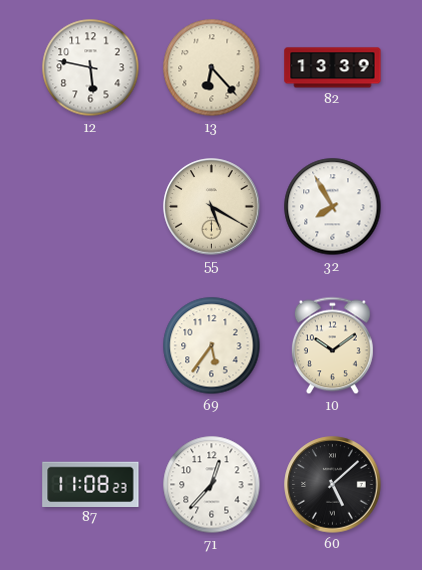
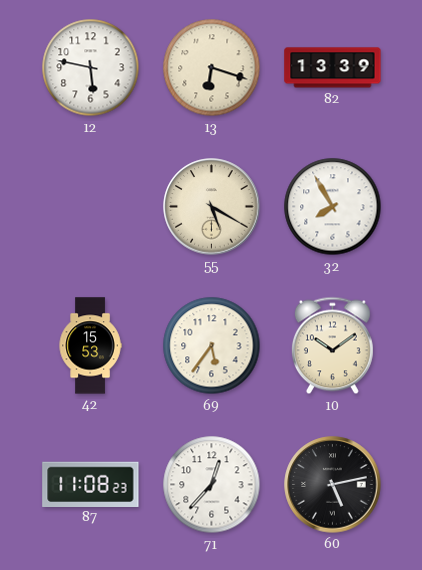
13: 6:23 -> 6:18 (212, 68)
42: none -> 15:53 (90, 346)
60: 5:08 -> 5:13 (333, 485)
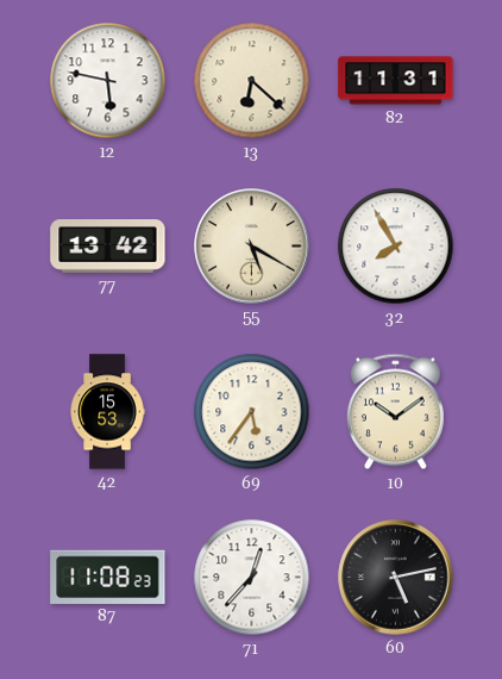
13: 6:18 -> 6:22 (252, 81)
82: 13:39 -> 11:31 (396, 81)
77: none -> 13:42 (108, 247)
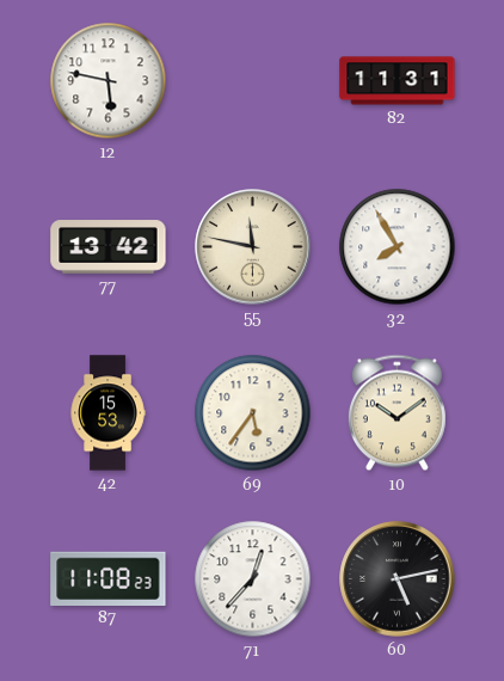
13: 6:22 -> none (252, 81)
55: 5:20 -> 11:47 (253, 247)
